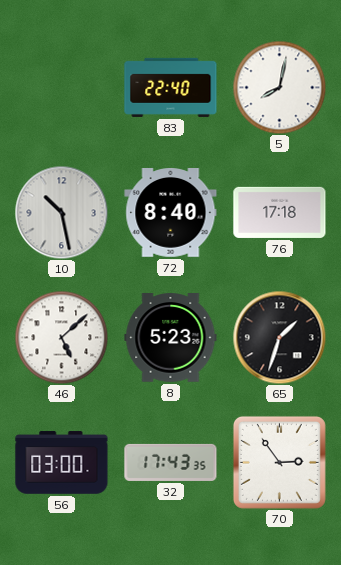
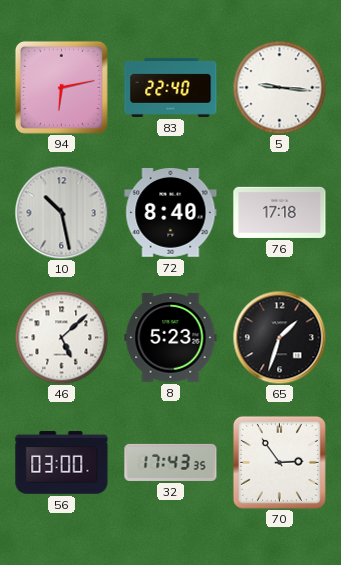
94: none -> 6:13 (61, 87)
5: 8:02 -> 9:16 (279, 87)
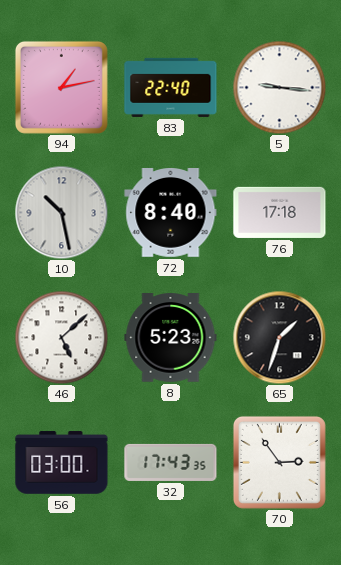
94: 6:13 -> 1:13 (61, 87)
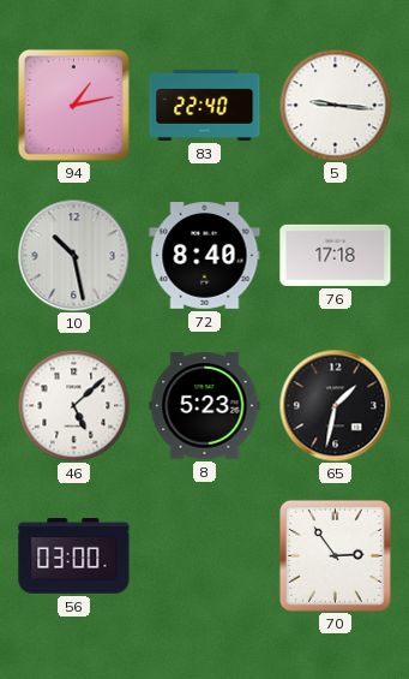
65: 1:33 -> 1:32 (335, 405)
32: 17:43 -> none (171, 462)
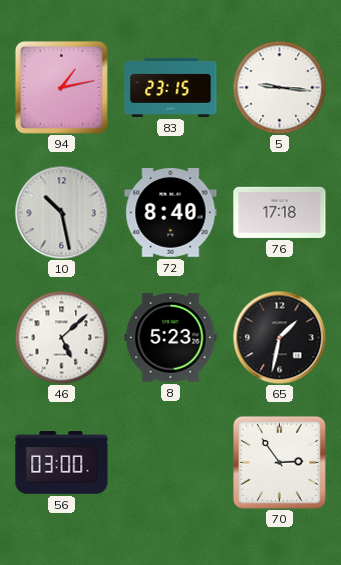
83: 22:40 -> 23:15 (171, 87)
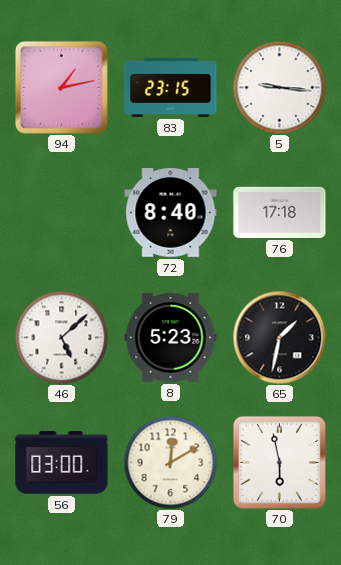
10: 10:28 -> none (61, 212)
79: none -> 12:10 (170, 462)
70: 2:54 -> 5:58 (279, 462)
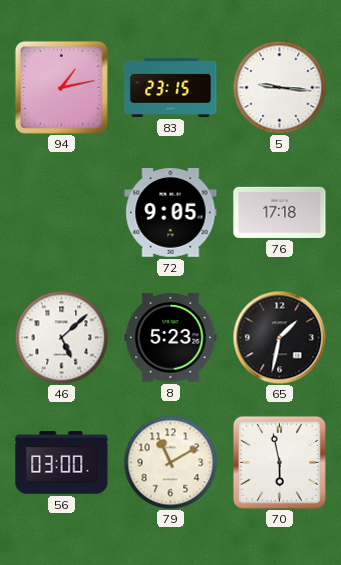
72: 8:40 -> 9:05 (171, 213)
79: 12:10 -> 11:10 (170, 462)
